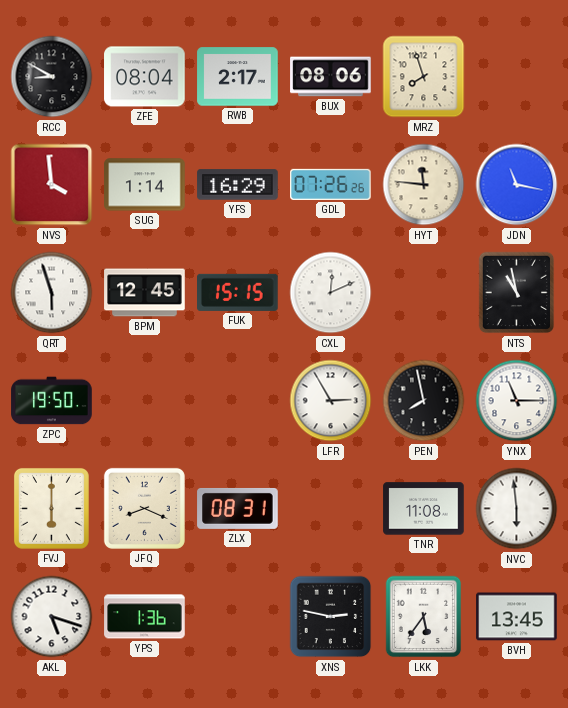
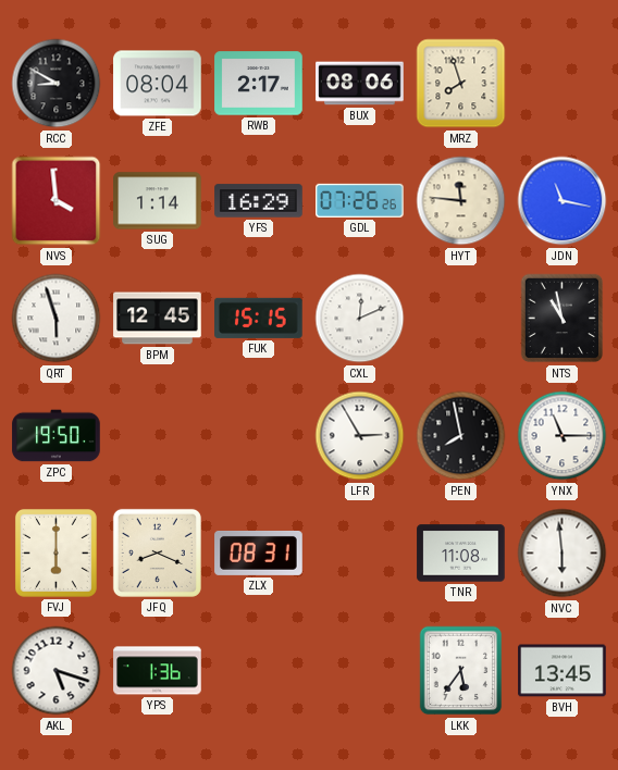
XNS: 2:47 -> none (331, 617)
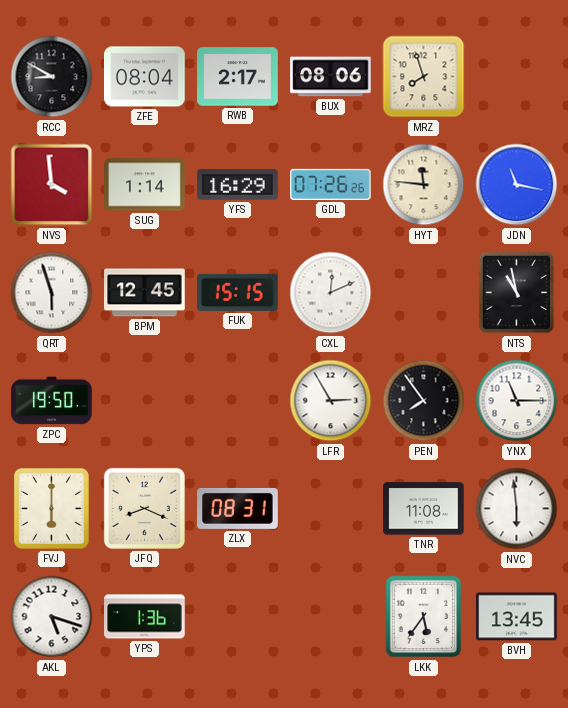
PEN: 7:58 -> 7:54 (424, 401)
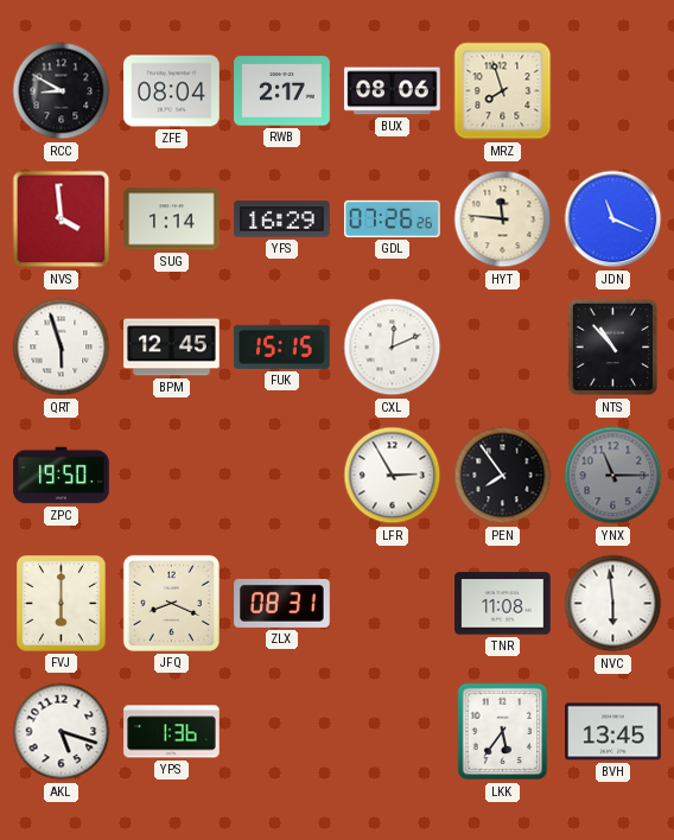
JDN: 11:17 -> 11:19 (613, 219)
NTS: 10:58 -> 10:53 (613, 348)
YNX dial: white -> grey (613, 476)
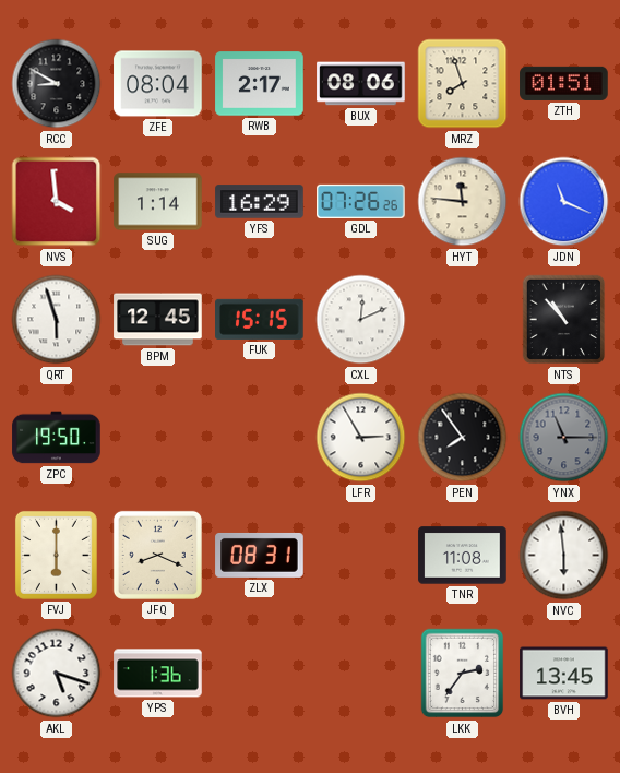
ZTH: none -> 01:51 (564, 83)
LKK: 5:36 -> 2:36 (463, 674)
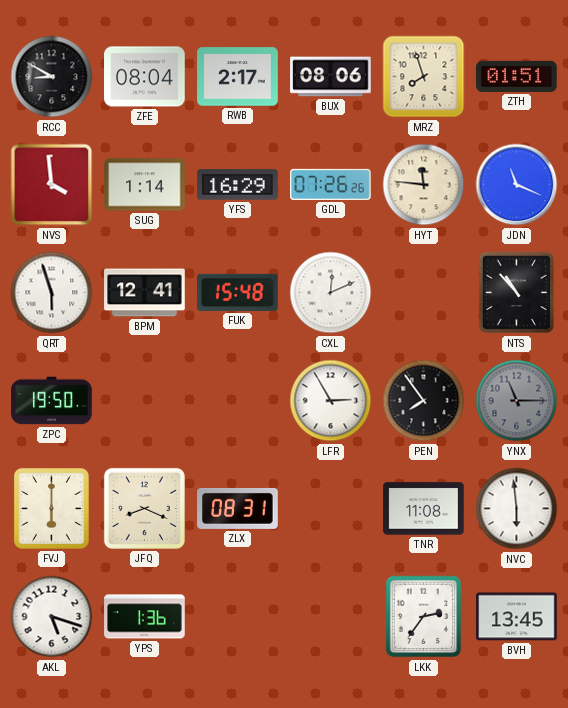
BPM: 12:45 -> 12:41 (145, 293)
FUK: 15:15 -> 15:48 (238, 292)
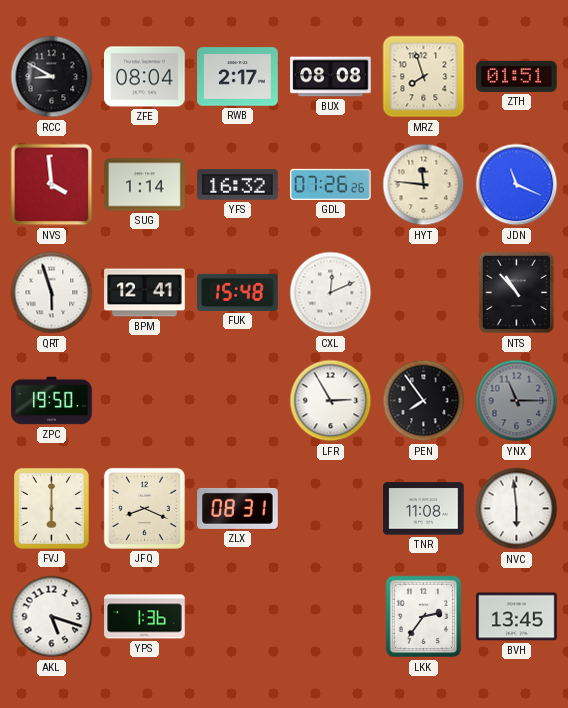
BUX: 08:06 -> 08:08 (331, 77)
YFS: 16:29 -> 16:32 (238, 185)
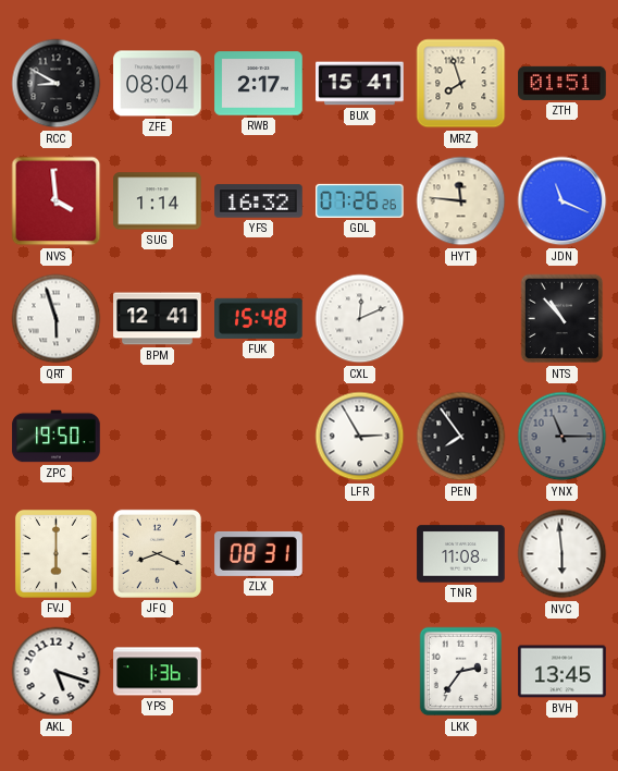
BUX: 08:08 -> 15:41 (360, 84)
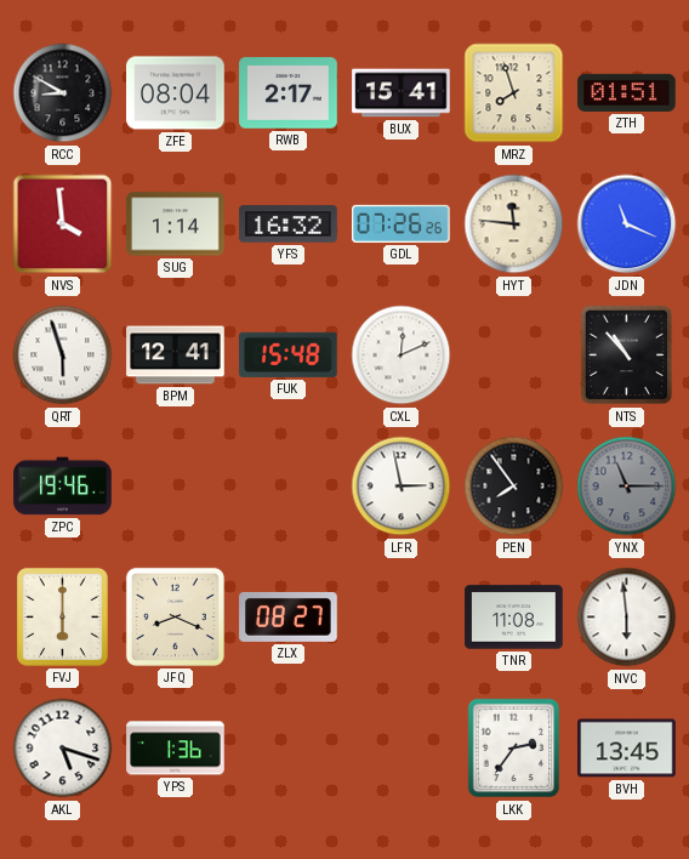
ZPC: 19:50 -> 19:46 (63, 487)
LFR: 2:55 -> 2:58 (402, 487)
ZLX: 08:31 -> 08:27 (289, 616)
